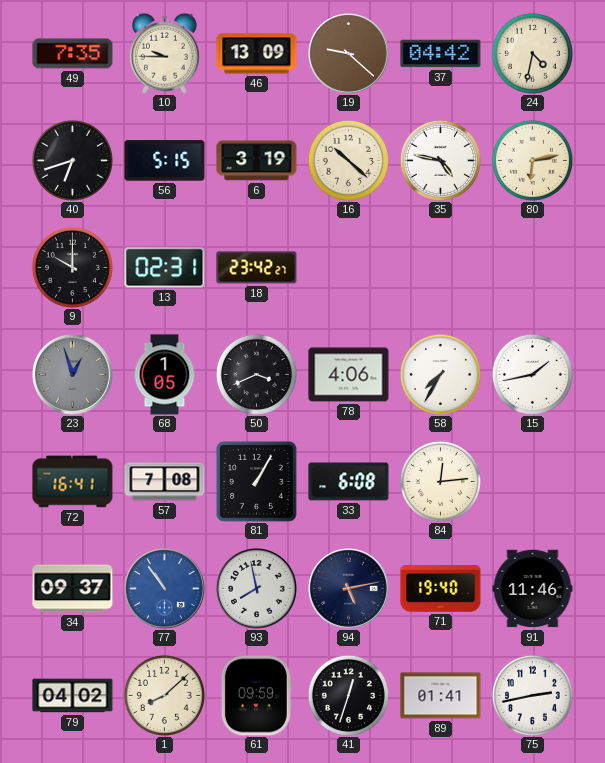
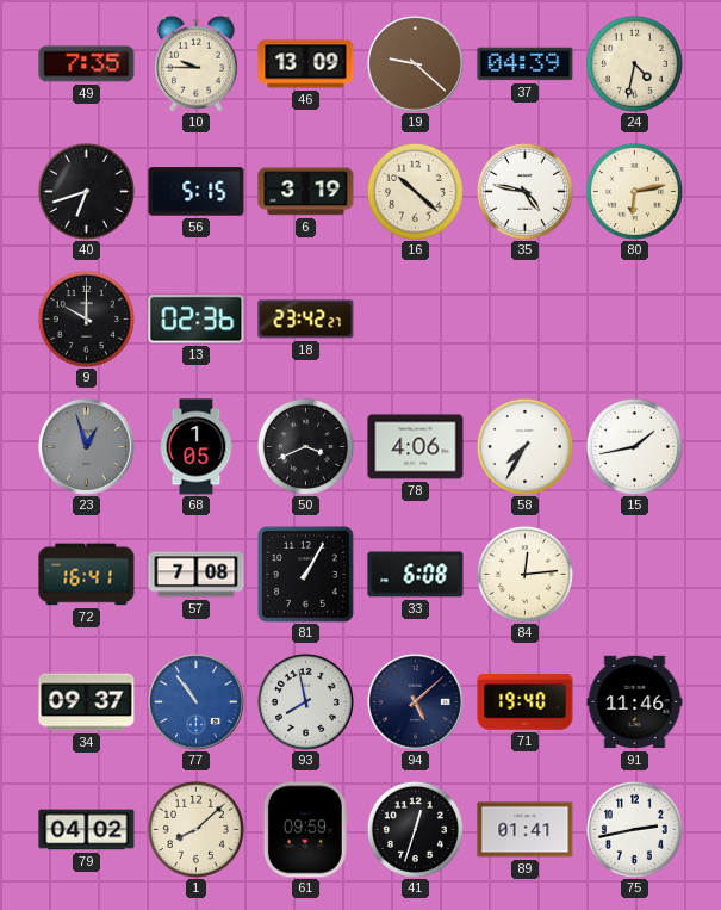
37: 04:42 -> 04:39 (526, 64)
13: 02:31 -> 02:36 (197, 320)
94: 5:13 -> 5:08 (416, 702)
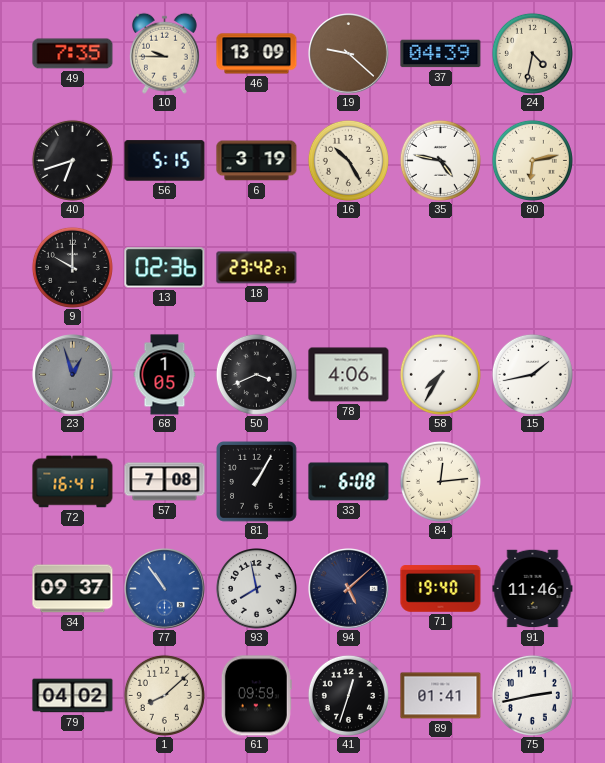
16: 10:22 -> 10:25 (348, 160)
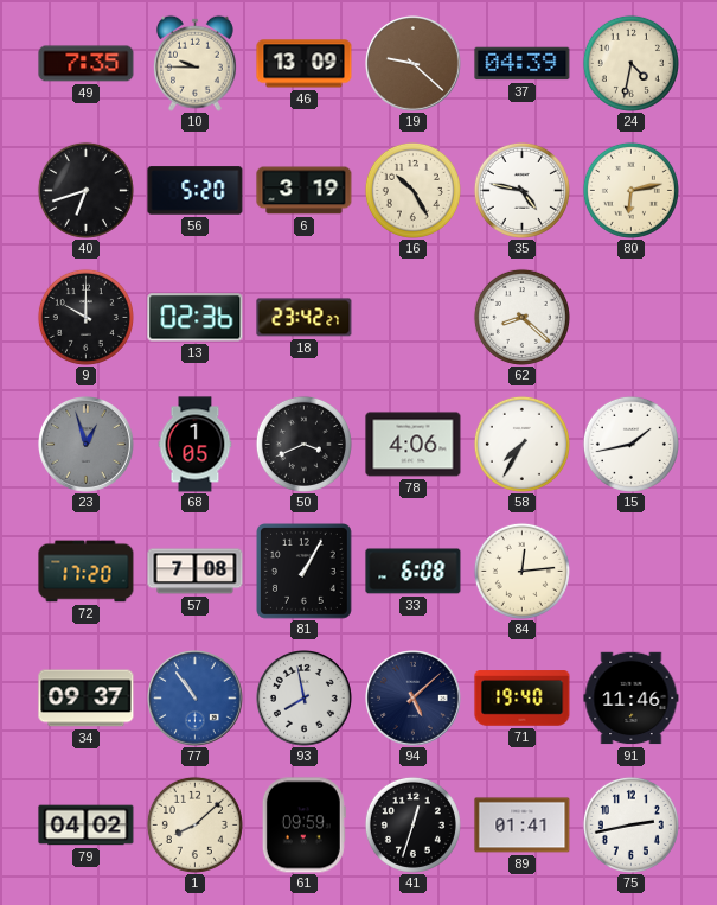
56: 5:15 -> 5:20 (196, 191)
62: none -> 8:22 (521, 317)
72: 16:41 -> 17:20 (87, 572)
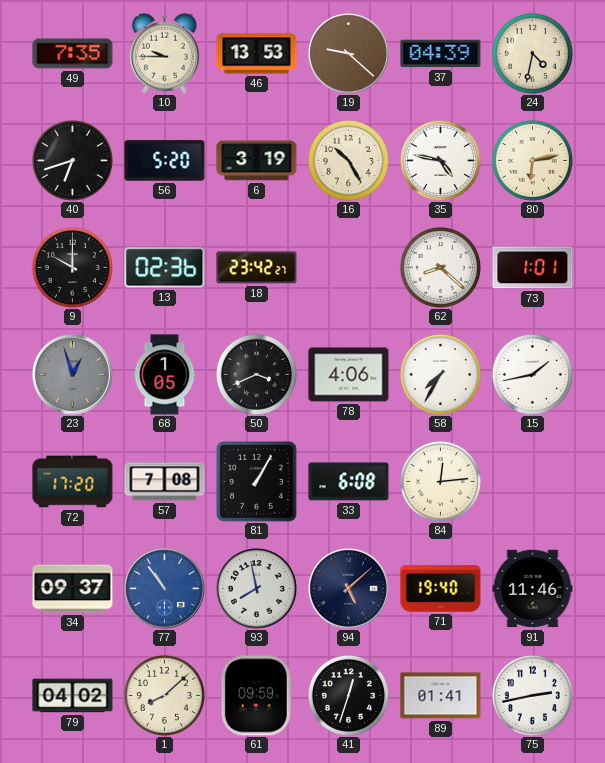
46: 13:09 -> 13:53 (257, 54)
73: none -> 1:01 (533, 268)
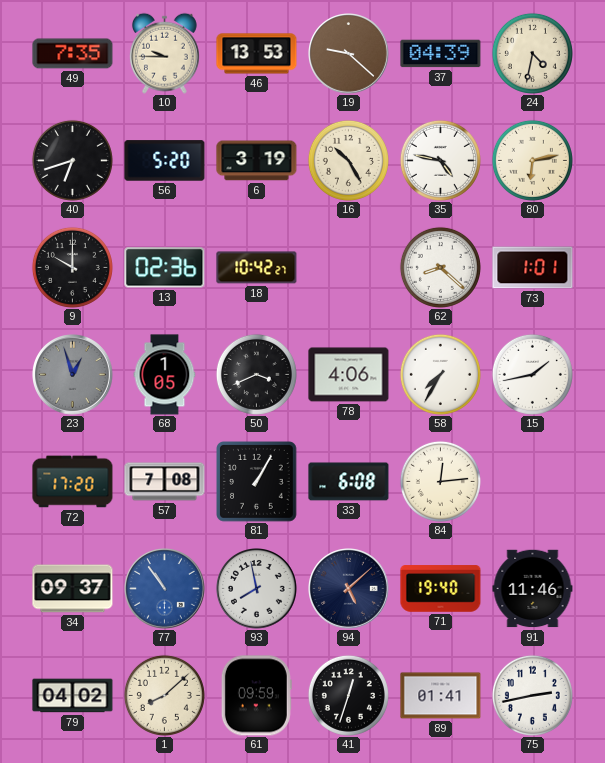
18: 23:42 -> 10:42 (257, 268)
